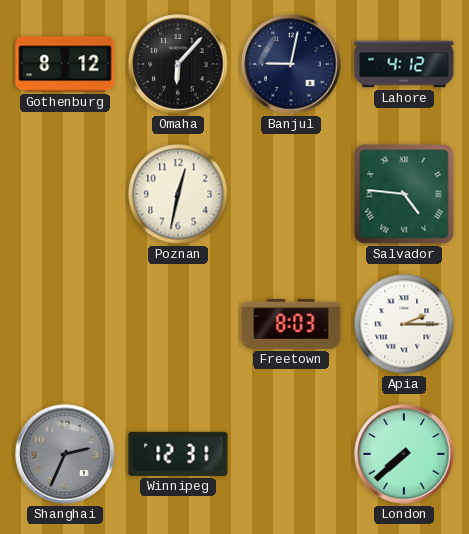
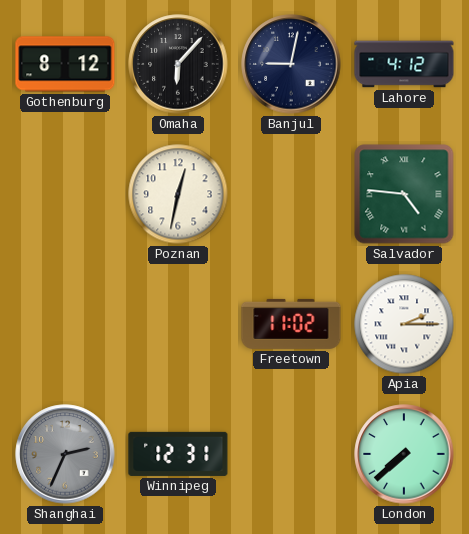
Freetown: 8:03 -> 11:02 (291, 324)
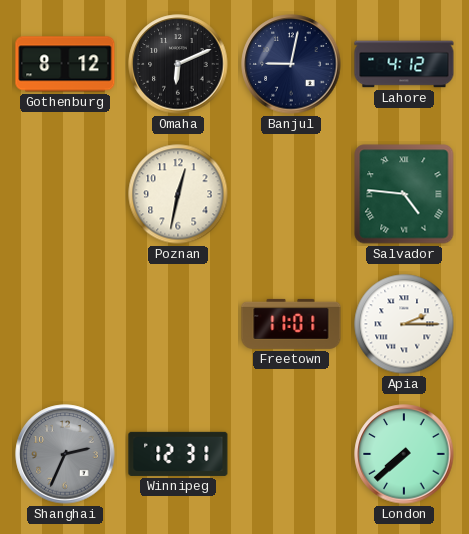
Omaha: 6:07 -> 6:11 (178, 64)
Freetown: 11:02 -> 11:01 (291, 324)
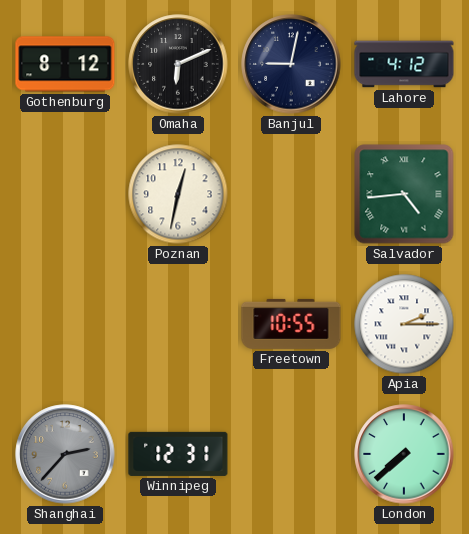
Salvador: 4:46 -> 4:44 (404, 194)
Freetown: 11:01 -> 10:55 (291, 324)
Shanghai: 2:34 -> 2:37 (65, 454)
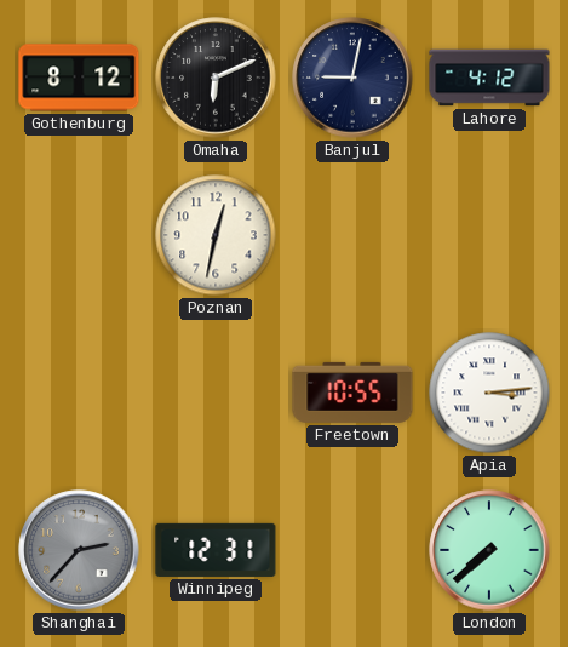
Salvador: 4:44 -> none (404, 194)
Apia: 2:15 -> 3:14 (489, 393)
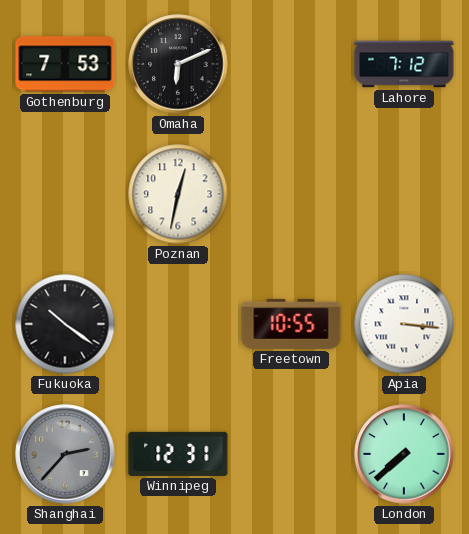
Gothenburg: 8:12 -> 7:53 (65, 64)
Banjul: 9:02 -> none (352, 78)
Lahore: 4:12 -> 7:12 (404, 64)
Fukuoka: none -> 10:21 (65, 324)
Apia: 3:14 -> 3:16 (404, 324)
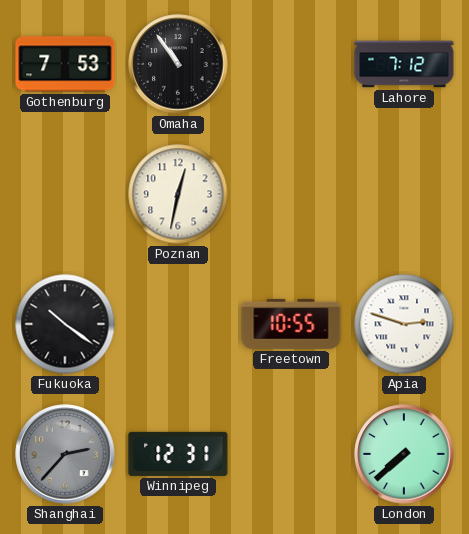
Omaha: 6:11 -> 10:54 (178, 64)
Apia: 3:16 -> 2:48 (404, 324)
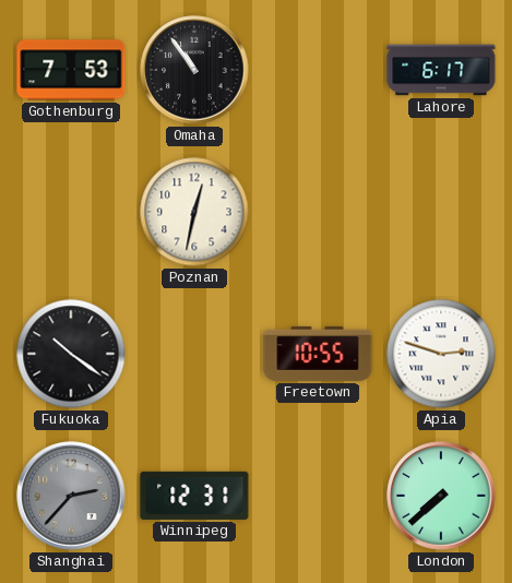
Lahore: 7:12 -> 6:17 (441, 70)
